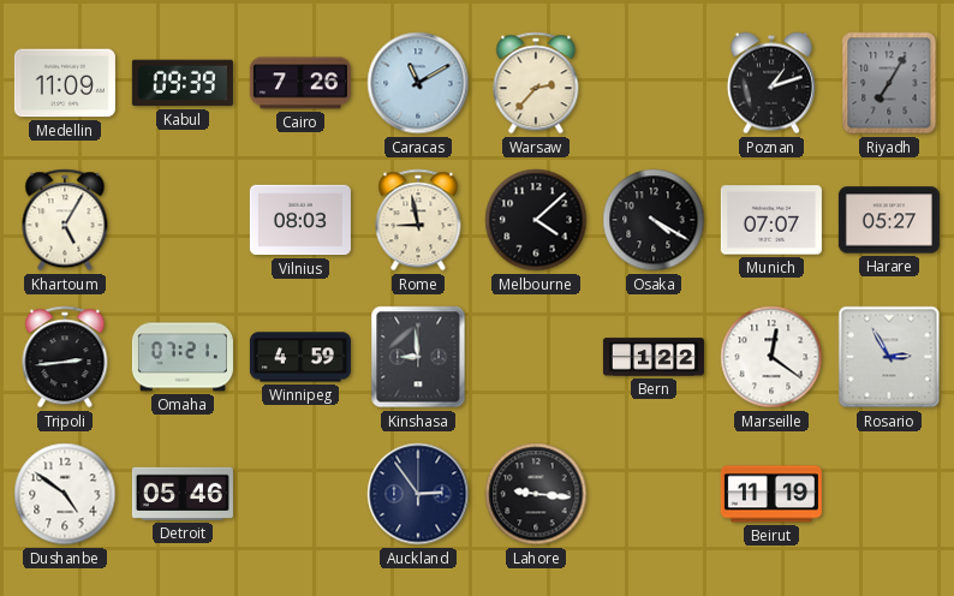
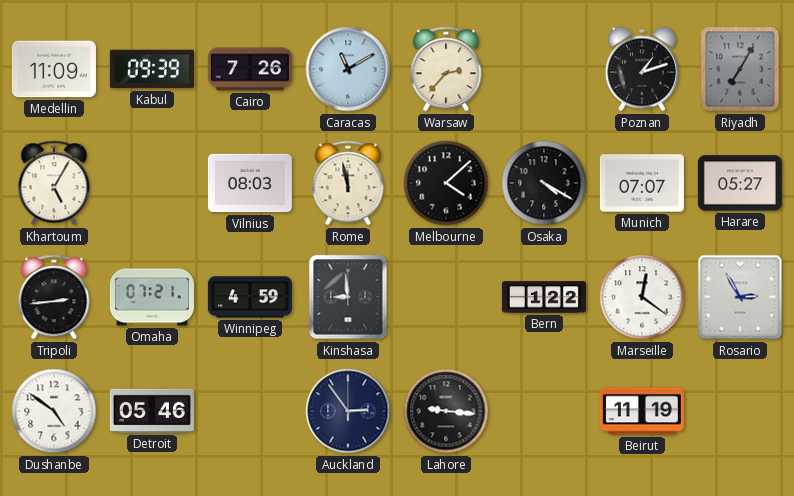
Rome: 8:58 -> 11:58 (348, 183)
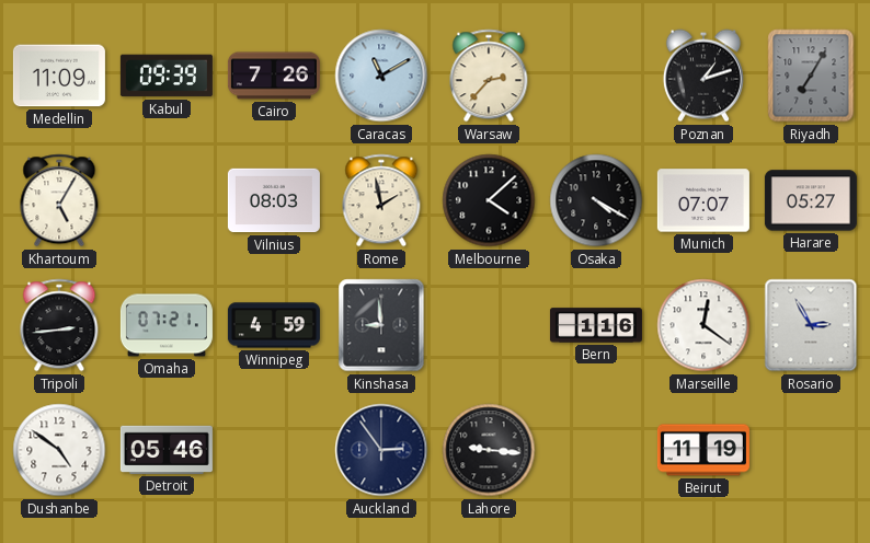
Rome: 11:58 -> 1:58 (381, 200)
Bern: 1:22 -> 1:16 (596, 325)
